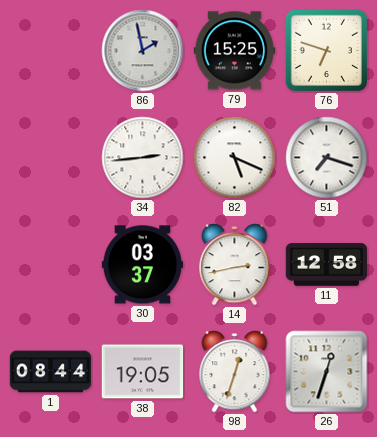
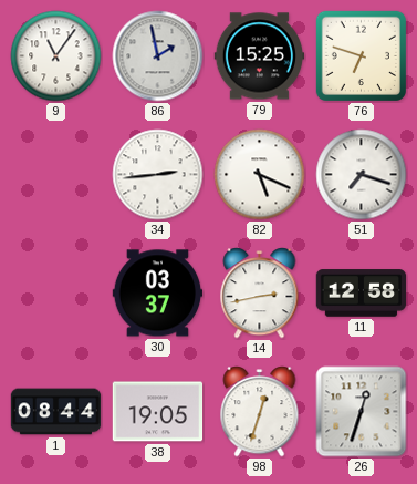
9: none -> 11:06 (56, 56)
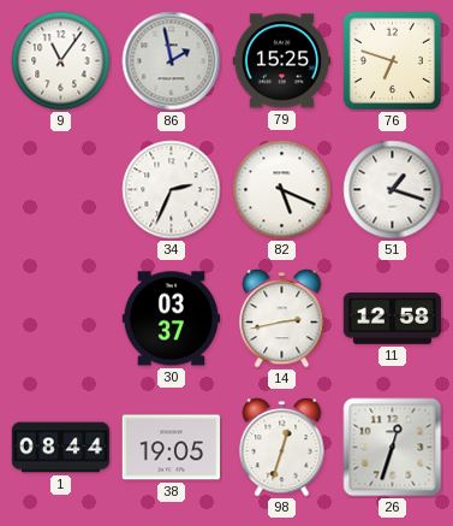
34: 2:44 -> 2:34 (172, 190)
51: 7:18 -> 1:18 (393, 190)
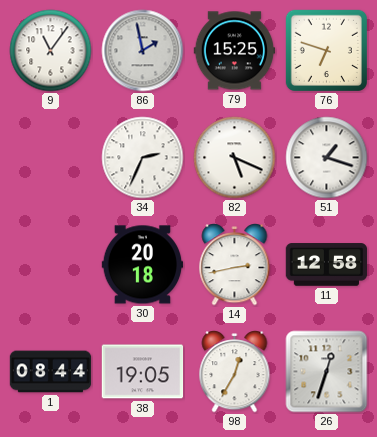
30: 03:37 -> 20:18 (143, 265)
98: 12:33 -> 12:35 (235, 372)
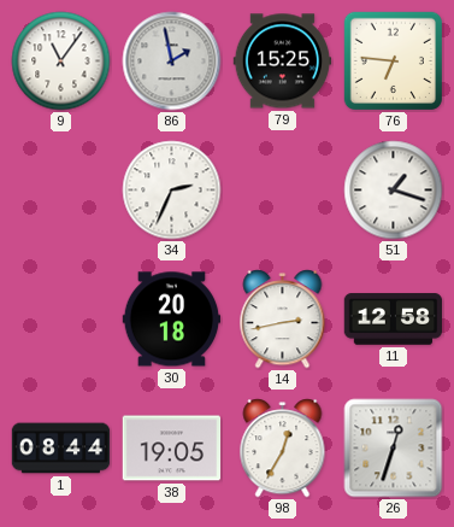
76: 6:48 -> 6:46 (393, 60)
82: 5:19 -> none (235, 158)
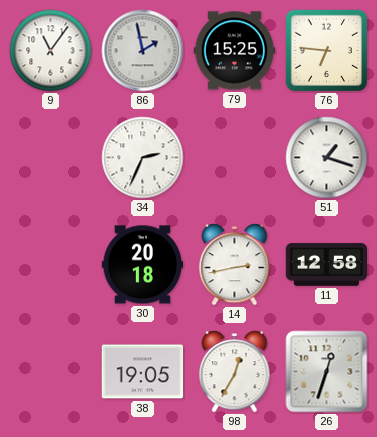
1: 08:44 -> none (61, 449)
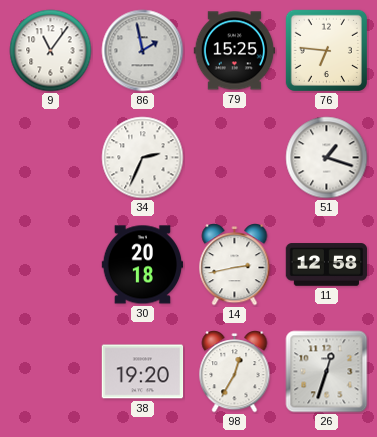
38: 19:05 -> 19:20 (143, 372)
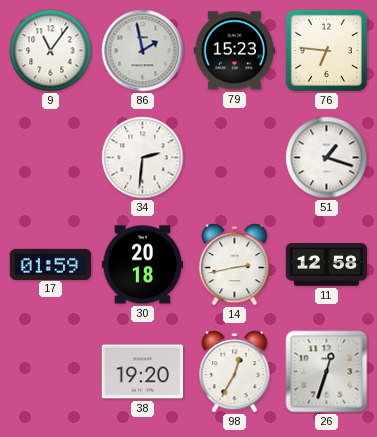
79: 15:25 -> 15:23 (235, 51)
34: 2:34 -> 2:31 (143, 158)
17: none -> 01:59 (51, 264)
